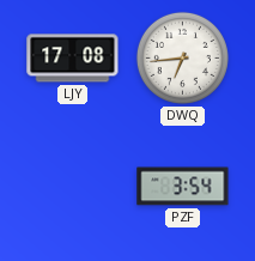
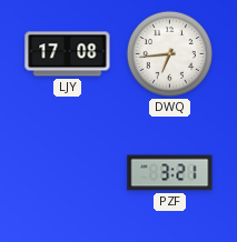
PZF: 3:54 -> 3:21 (170, 173)
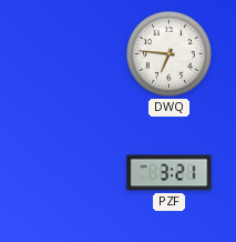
LJY: 17:08 -> none (68, 54)
DWQ: 6:44 -> 6:46 (168, 53)
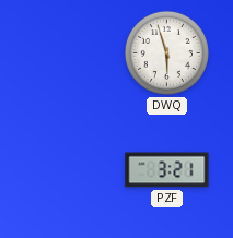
DWQ: 6:46 -> 5:57 (166, 52)
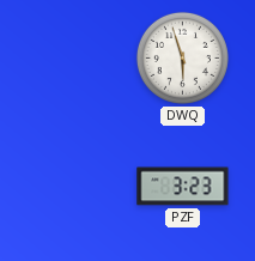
PZF: 3:21 -> 3:23 (183, 187)
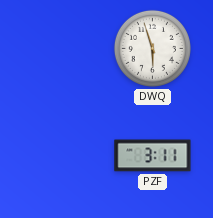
PZF: 3:23 -> 3:11 (153, 156)
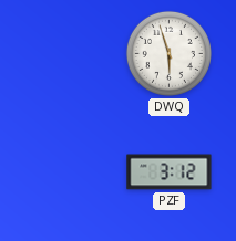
PZF: 3:11 -> 3:12 (170, 172)
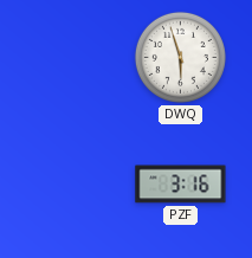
PZF: 3:12 -> 3:16 (181, 185)
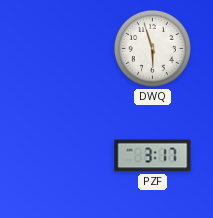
PZF: 3:16 -> 3:17 (153, 156)
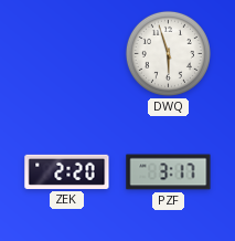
ZEK: none -> 2:20 (67, 171)
